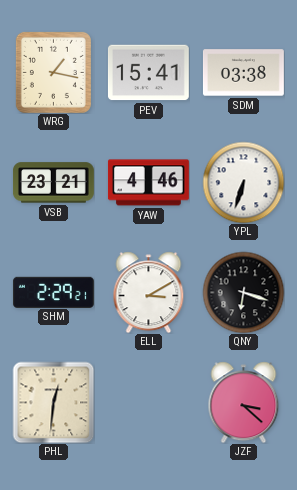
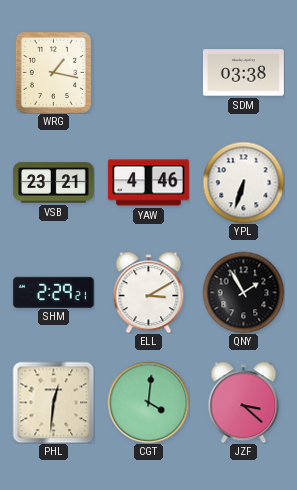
PEV: 15:41 -> none (148, 73)
QNY: 6:18 -> 1:55 (243, 292)
CGT: none -> 4:01 (148, 402)
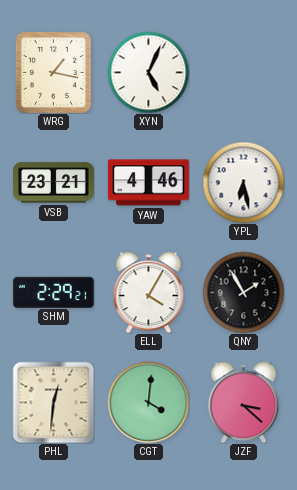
XYN: none -> 5:04 (148, 72)
SDM: 03:38 -> none (243, 73)
YPL: 6:33 -> 6:28 (243, 182)
ELL: 3:10 -> 4:05 (149, 292)
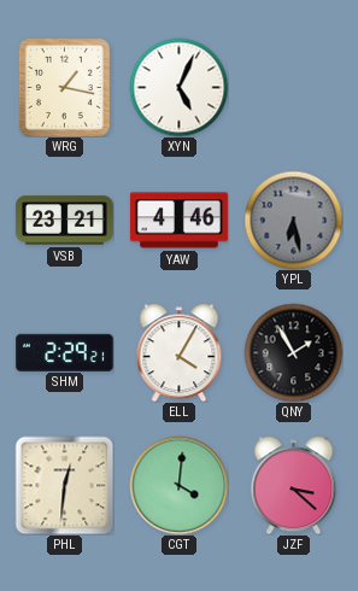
YPL dial: white -> grey (293, 220)
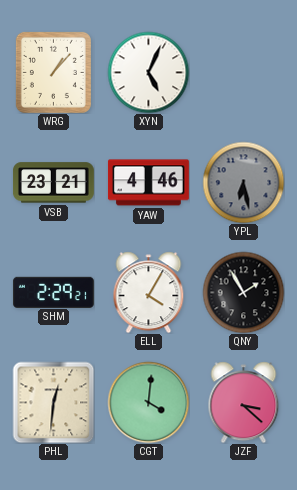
WRG: 1:17 -> 1:07 (53, 72)
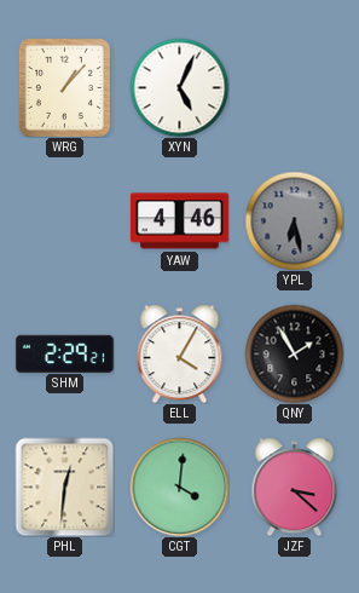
VSB: 23:21 -> none (53, 183)
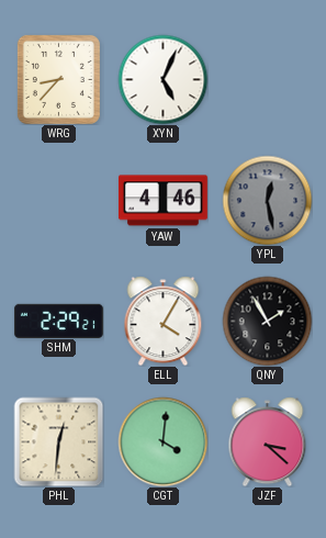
WRG: 1:07 -> 8:37 (58, 79)
YPL: 6:28 -> 12:28 (267, 200)
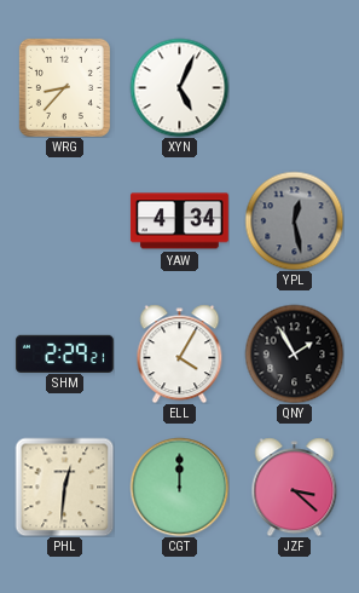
YAW: 4:46 -> 4:34 (179, 221)
CGT: 4:01 -> 12:00 (179, 487)
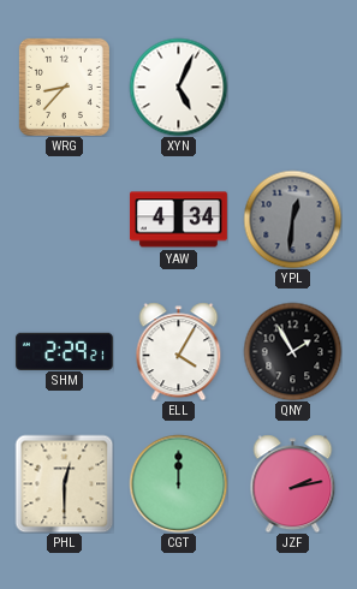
YPL: 12:28 -> 12:31 (292, 219)
PHL: 12:31 -> 12:30 (64, 483)
JZF: 3:22 -> 2:13 (293, 483)
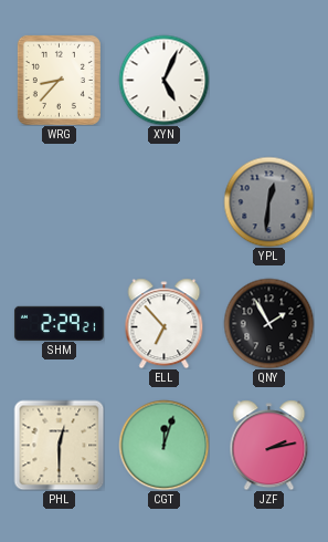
YAW: 4:34 -> none (178, 220)
ELL: 4:05 -> 6:53 (165, 323)
CGT: 12:00 -> 12:03 (163, 445)
